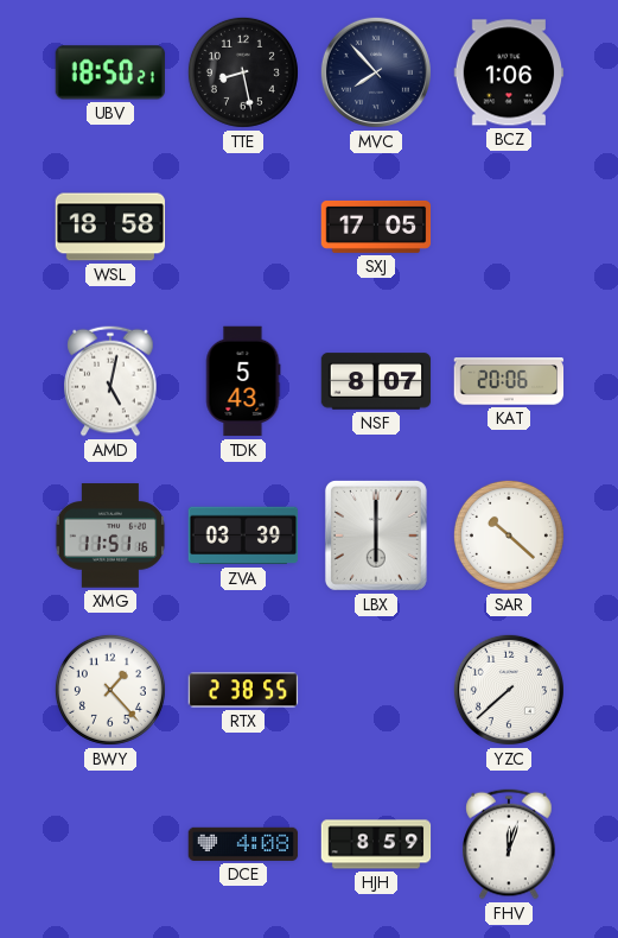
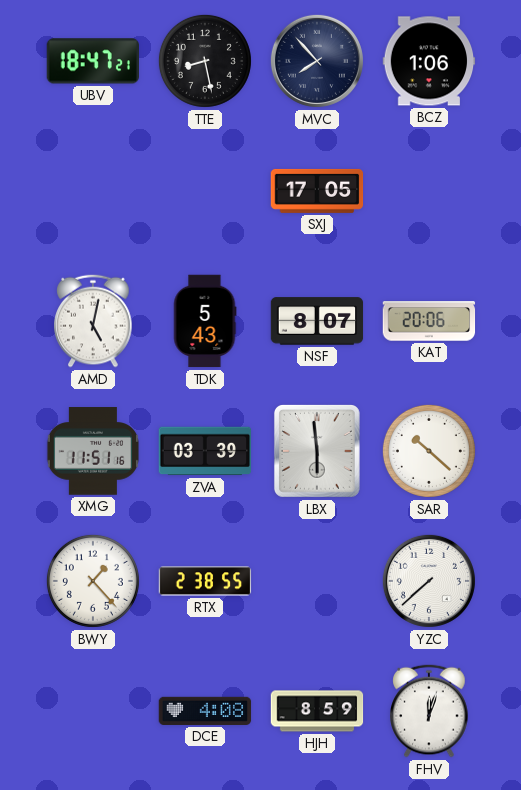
UBV: 18:50 -> 18:47 (92, 61)
WSL: 18:58 -> none (110, 227)
LBX: 6:00 -> 5:59 (317, 451)
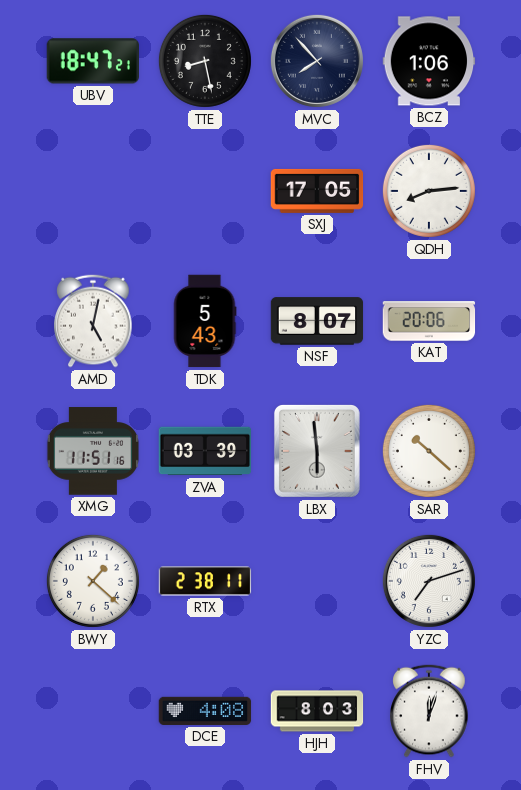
QDH: none -> 8:14 (429, 191)
BWY: 1:23 -> 1:22 (93, 581)
RTX: 2:38:55 -> 2:38:11 (205, 581)
YZC: 7:38 -> 7:12 (429, 581)
HJH: 8:59 -> 8:03 (317, 711)
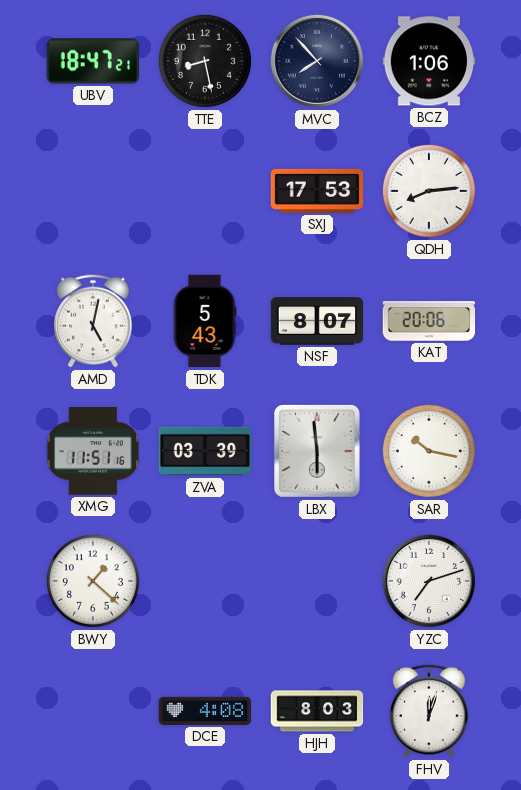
SXJ: 17:05 -> 17:53 (317, 191)
SAR: 10:22 -> 10:17 (429, 451)
RTX: 2:38 -> none (205, 581)
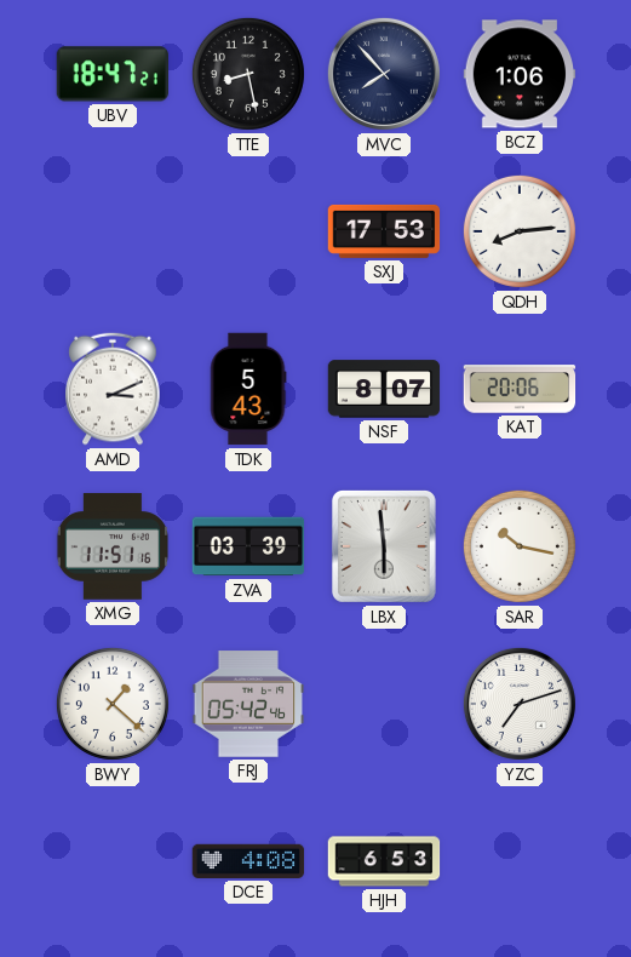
AMD: 5:02 -> 3:11 (113, 389)
FRJ: none -> 05:42 (248, 704)
HJH: 8:03 -> 6:53 (384, 861)
FHV: 12:03 -> none (429, 711)
